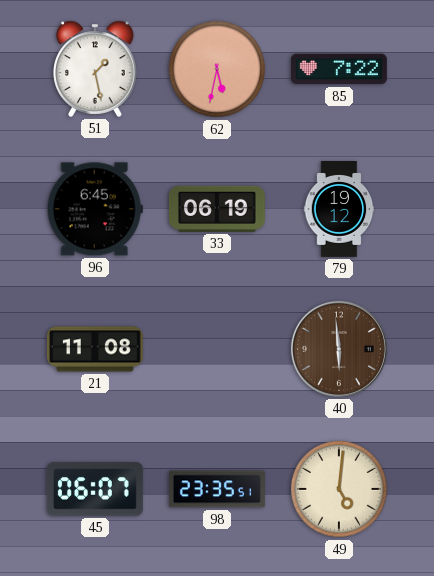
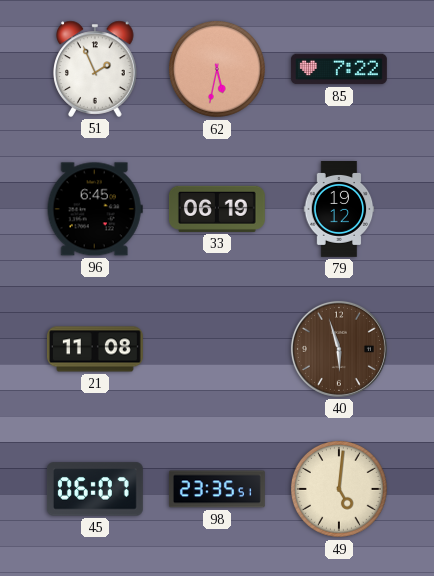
51: 1:28 -> 1:56 (95, 69)
40: 5:59 -> 5:57 (339, 349)
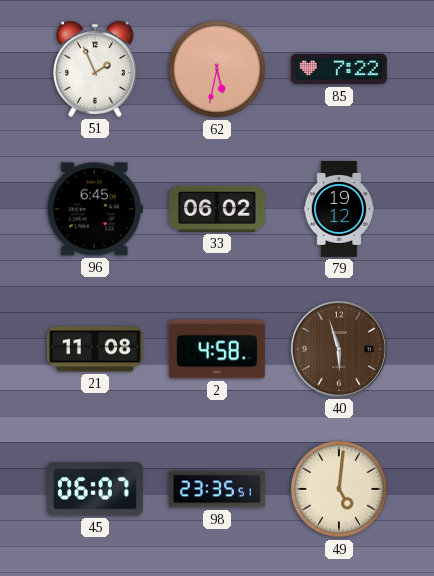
33: 06:19 -> 06:02 (217, 209)
2: none -> 4:58 (217, 349)
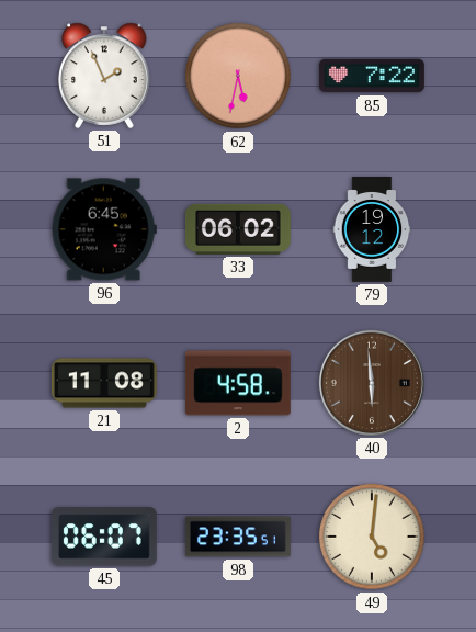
40: 5:57 -> 5:59 (372, 383)
